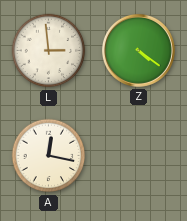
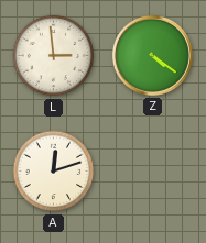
A: 12:17 -> 12:12 (54, 172)
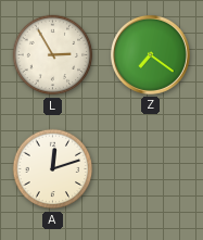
L: 2:59 -> 2:55 (53, 55)
Z: 4:21 -> 7:21 (150, 54)
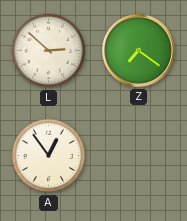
L: 2:55 -> 2:52 (49, 51)
A: 12:12 -> 12:54 (49, 156)
